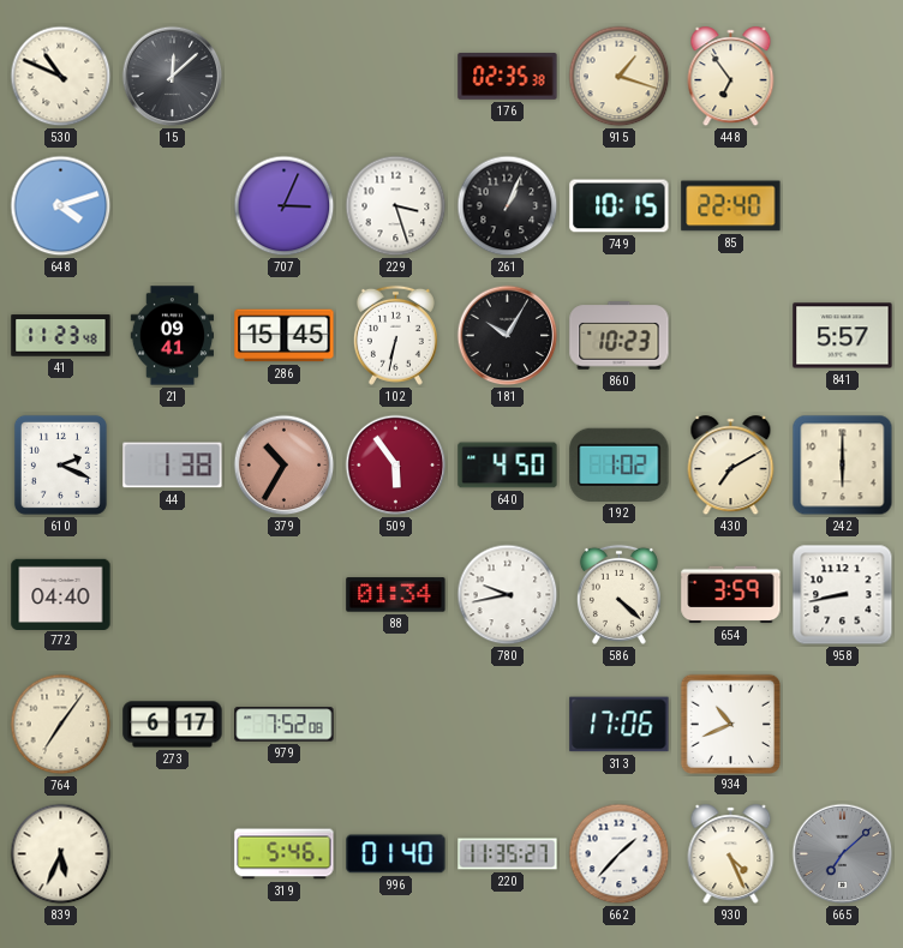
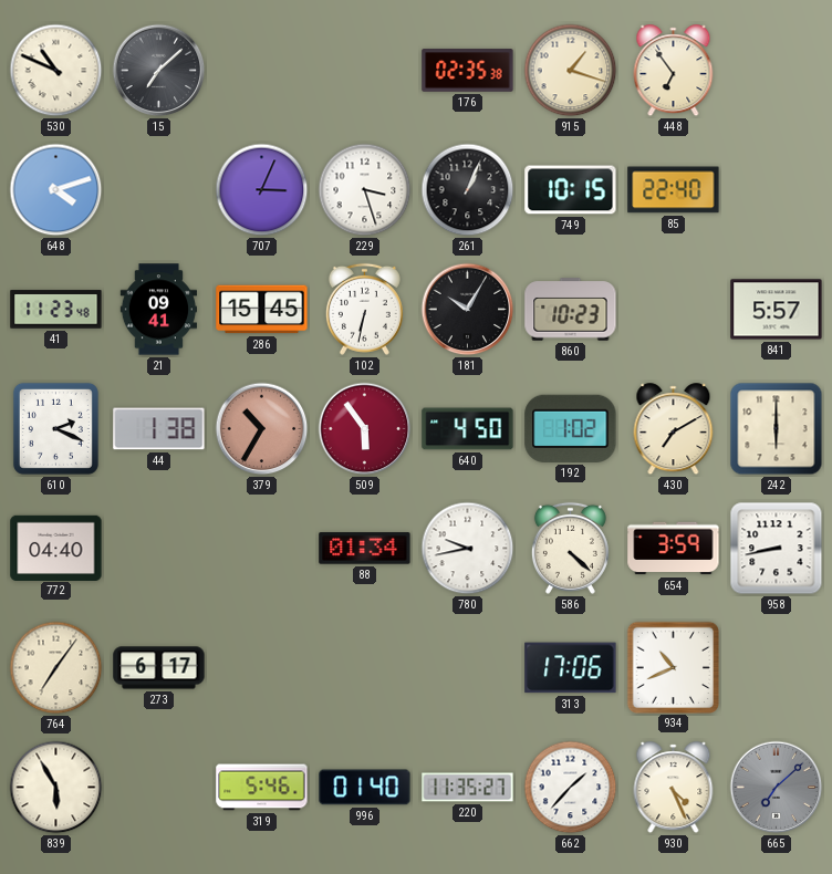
15: 12:08 -> 7:08 (159, 71)
979: 7:52 -> none (285, 725)
839: 5:34 -> 5:55 (56, 788)
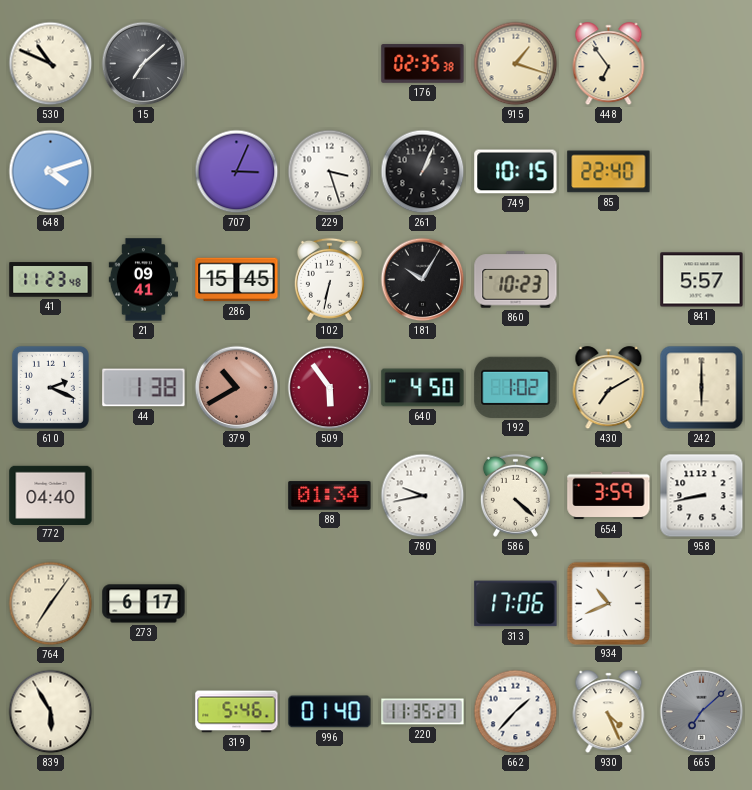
379: 10:35 -> 10:40 (237, 388)
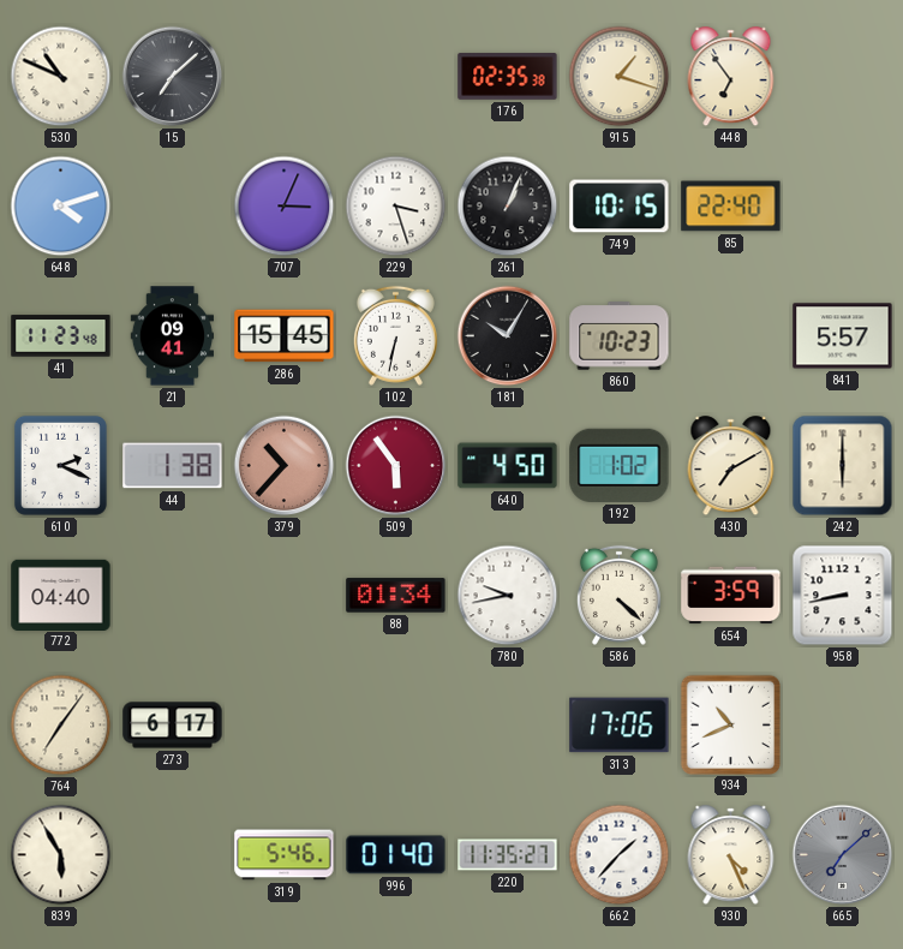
379: 10:40 -> 10:37 (285, 466)
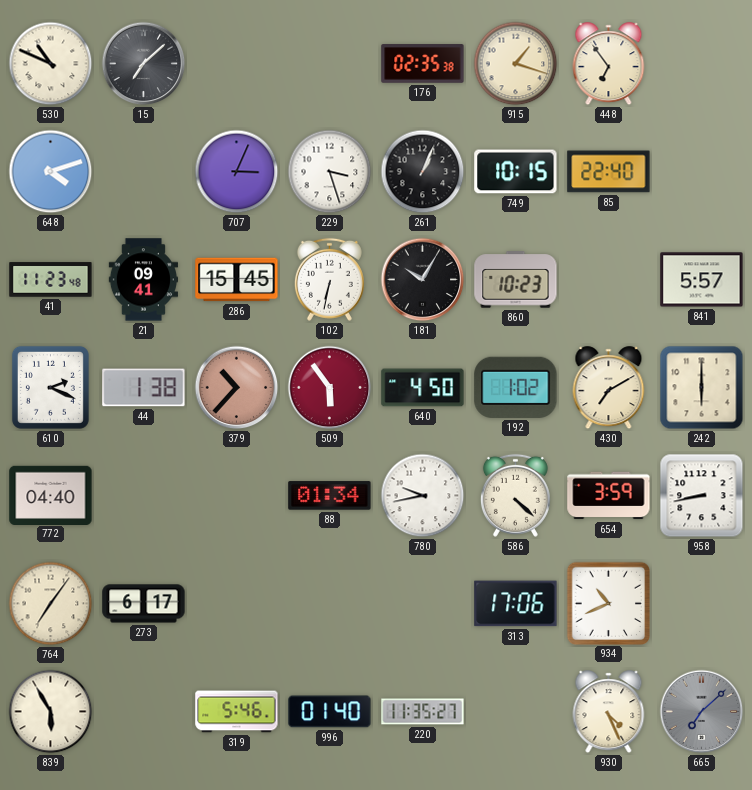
662: 1:37 -> none (620, 855)
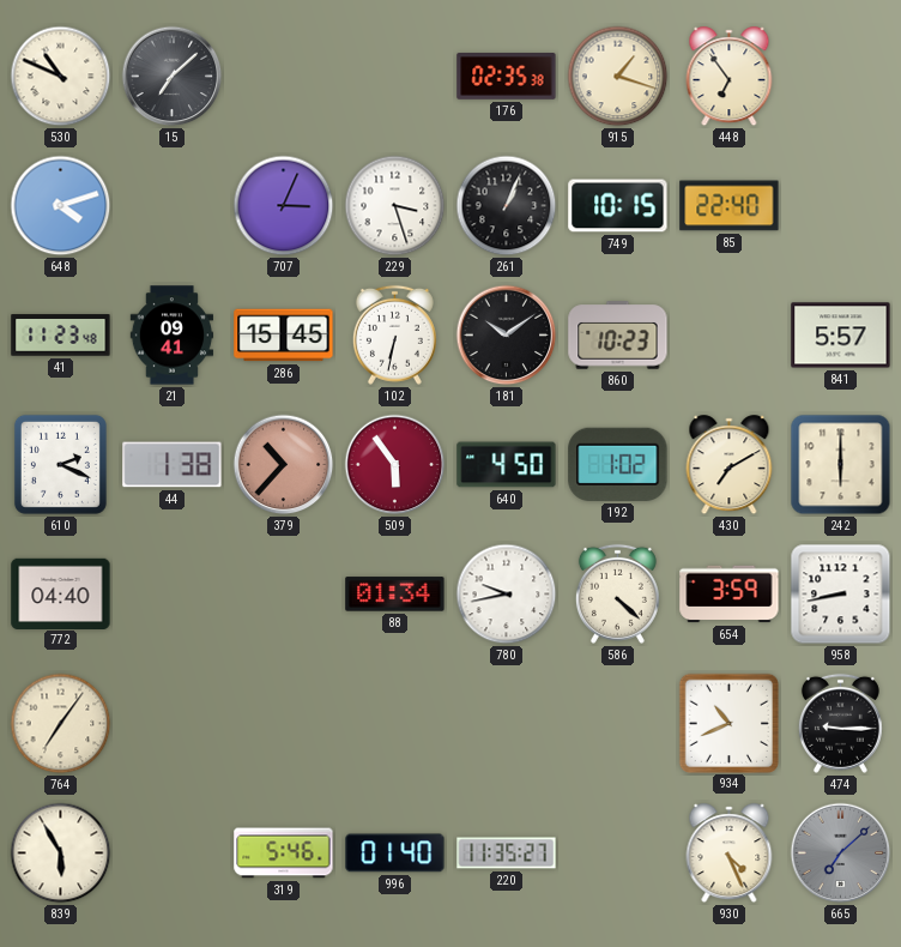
181: 10:05 -> 10:09 (507, 336)
273: 6:17 -> none (144, 604)
313: 17:06 -> none (516, 604)
474: none -> 9:15 (840, 723)
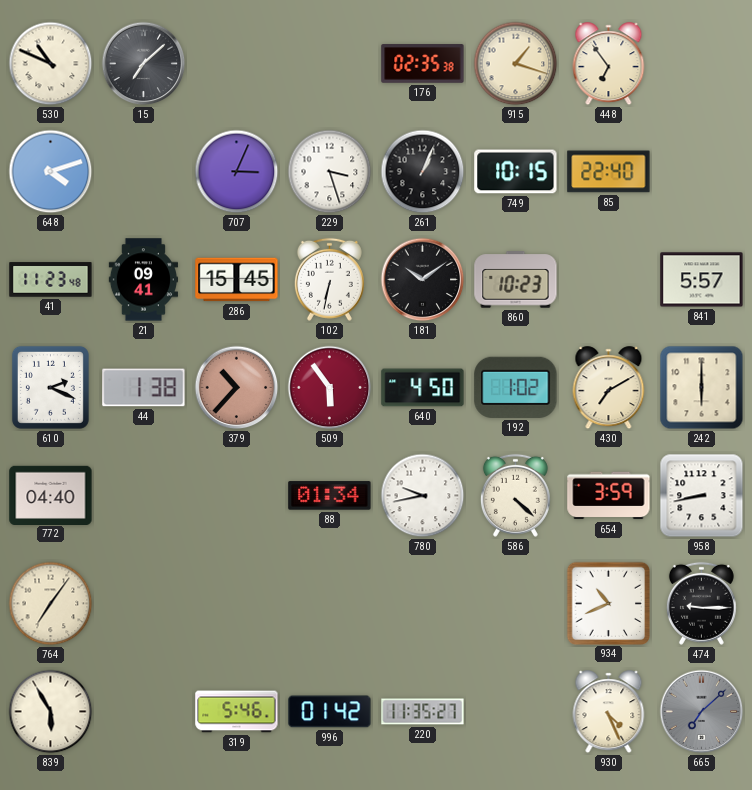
996: 01:40 -> 01:42 (330, 712)
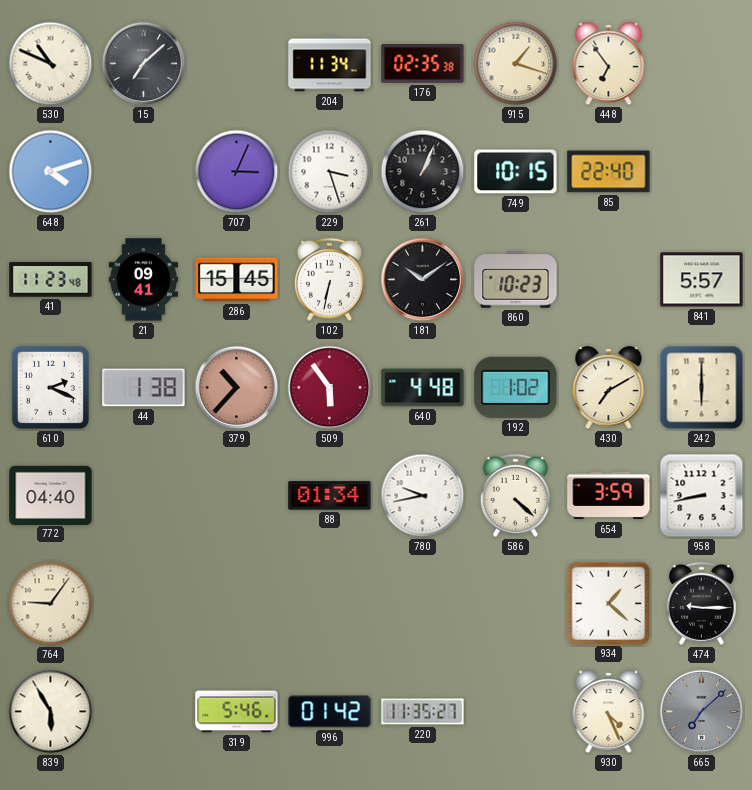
204: none -> 11:34 (330, 64)
640: 4:50 -> 4:48 (423, 388)
764: 7:06 -> 9:06 (51, 604)
934: 10:41 -> 1:22 (608, 603)
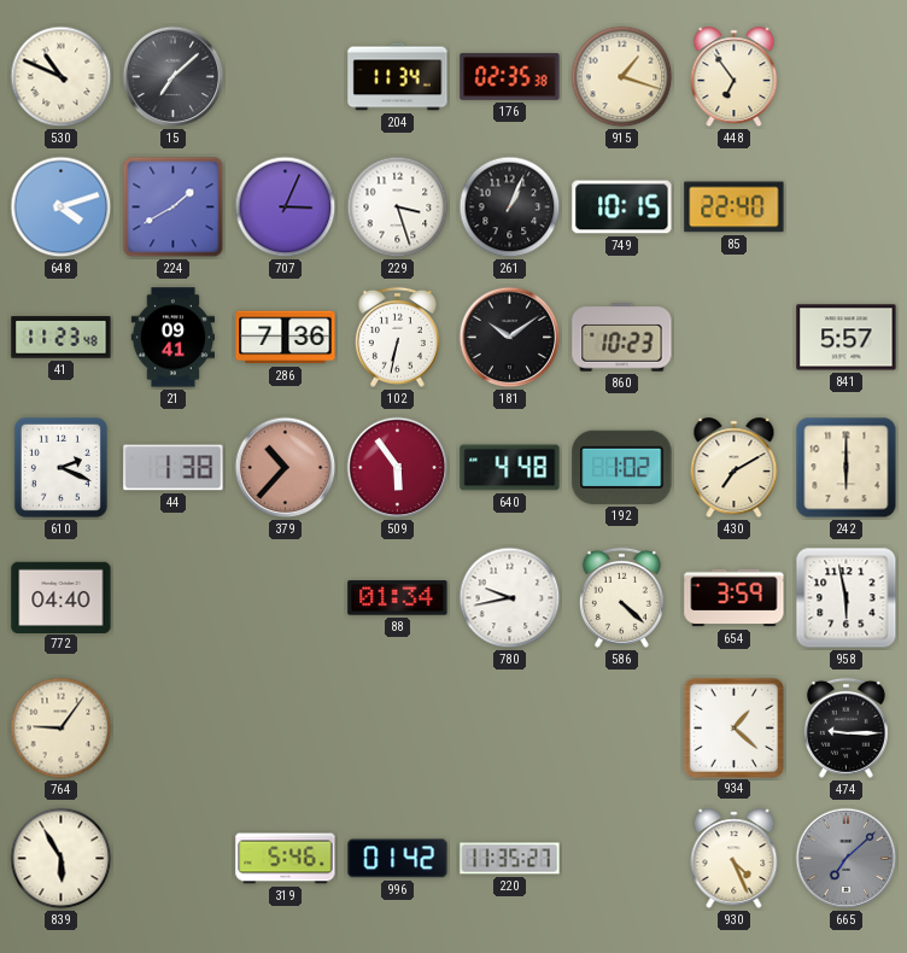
224: none -> 1:40 (174, 207)
286: 15:45 -> 7:36 (286, 338)
958: 8:43 -> 5:58 (847, 598)
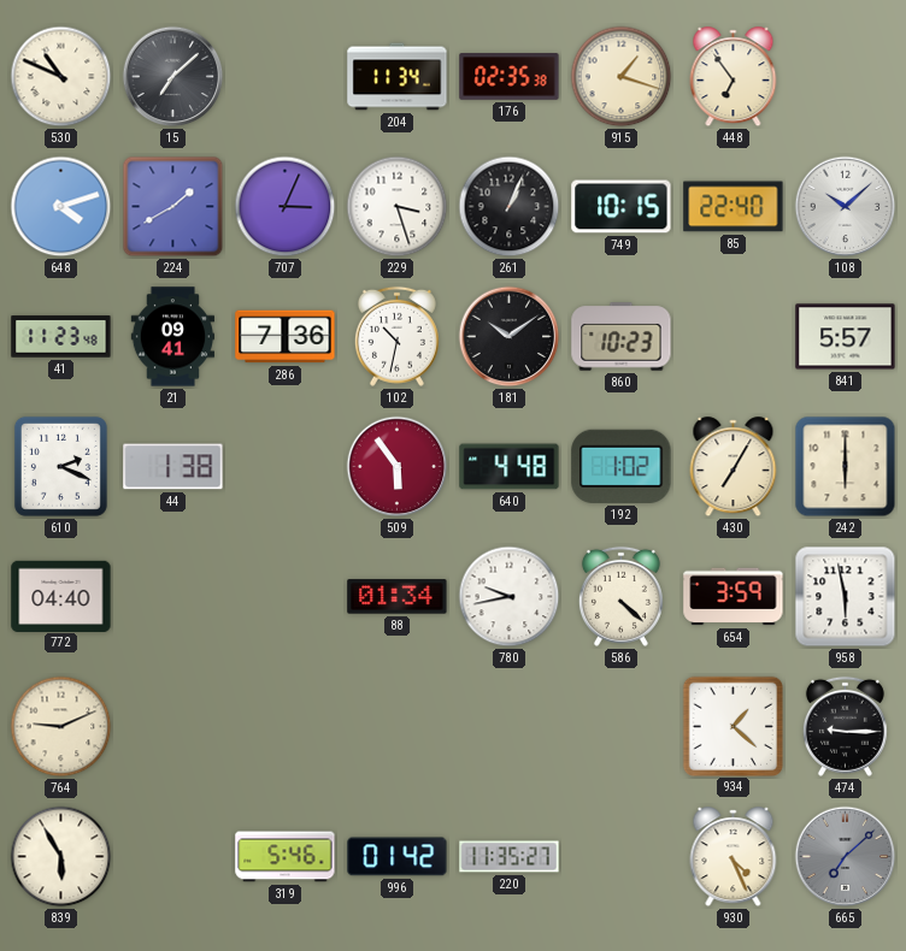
108: none -> 10:08 (846, 207)
102: 6:32 -> 10:32 (396, 336)
379: 10:37 -> none (286, 468)
430: 7:10 -> 7:05 (734, 467)
764: 9:06 -> 9:11 (61, 727)
